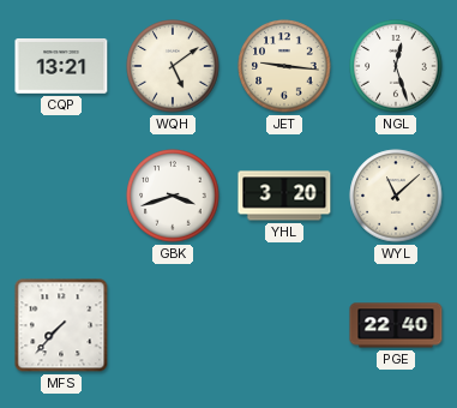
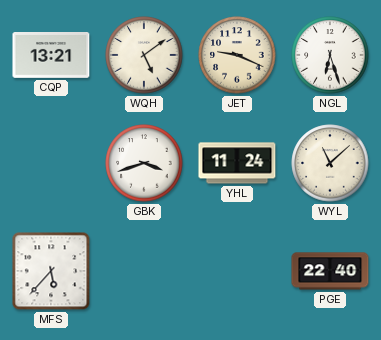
JET: 9:16 -> 9:19 (237, 55)
NGL: 12:27 -> 6:27 (330, 55)
YHL: 3:20 -> 11:24 (237, 163)
MFS: 7:37 -> 5:37 (51, 271)
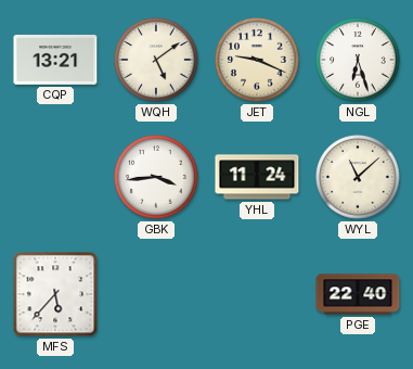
GBK: 3:42 -> 3:44 (156, 177)
